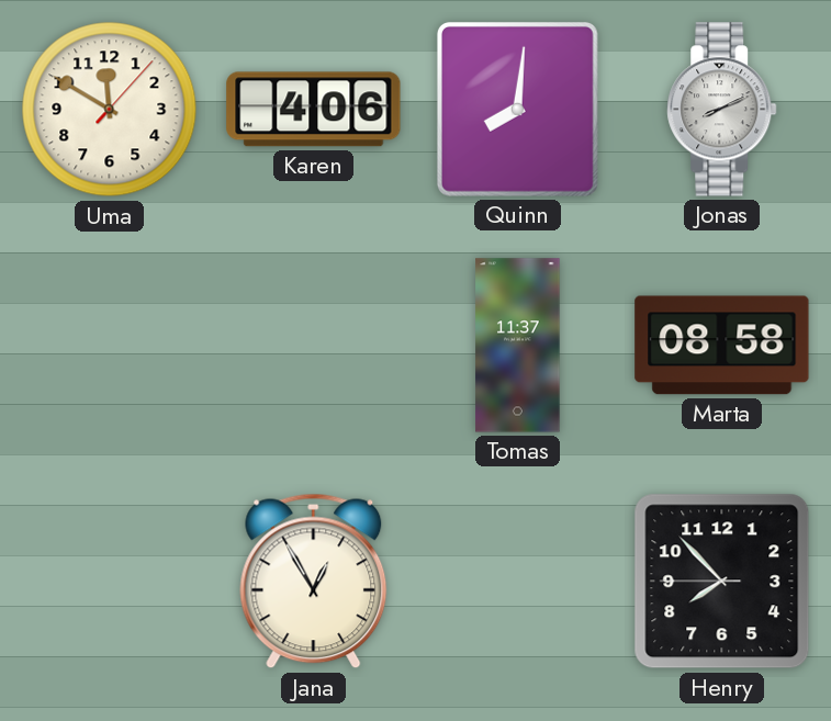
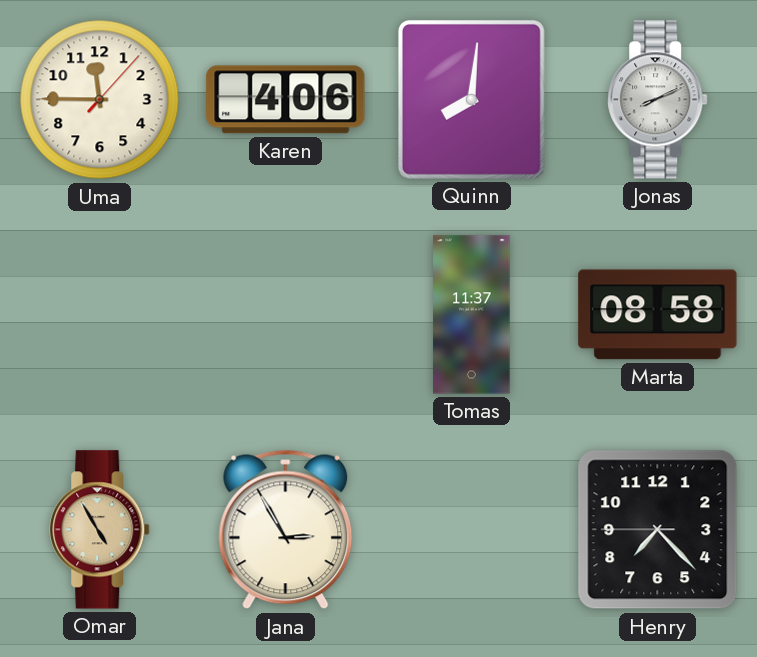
Uma: 11:50 -> 11:45 (100, 100)
Omar: none -> 4:55 (100, 530)
Jana: 12:55 -> 2:55 (286, 530)
Henry: 7:52 -> 7:22 (658, 530)
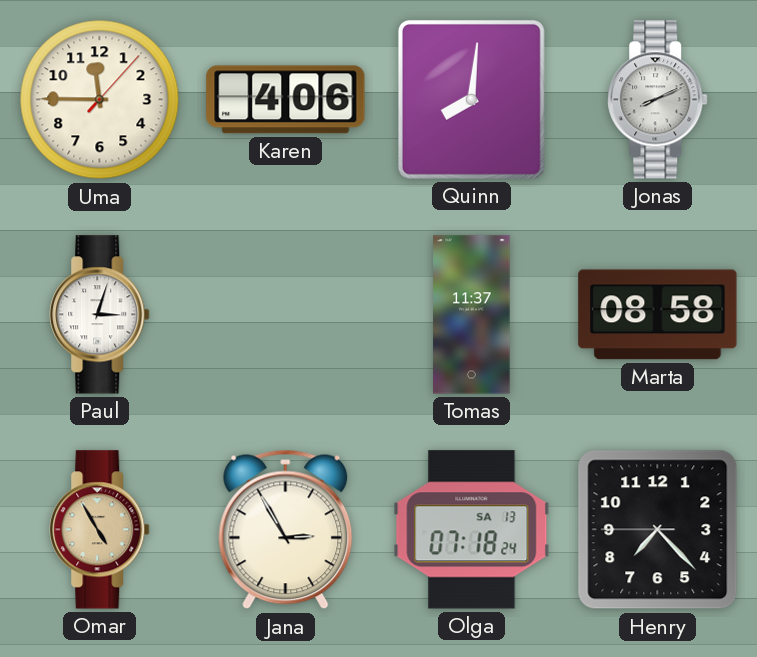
Paul: none -> 3:03 (100, 315)
Olga: none -> 07:18 (472, 530)
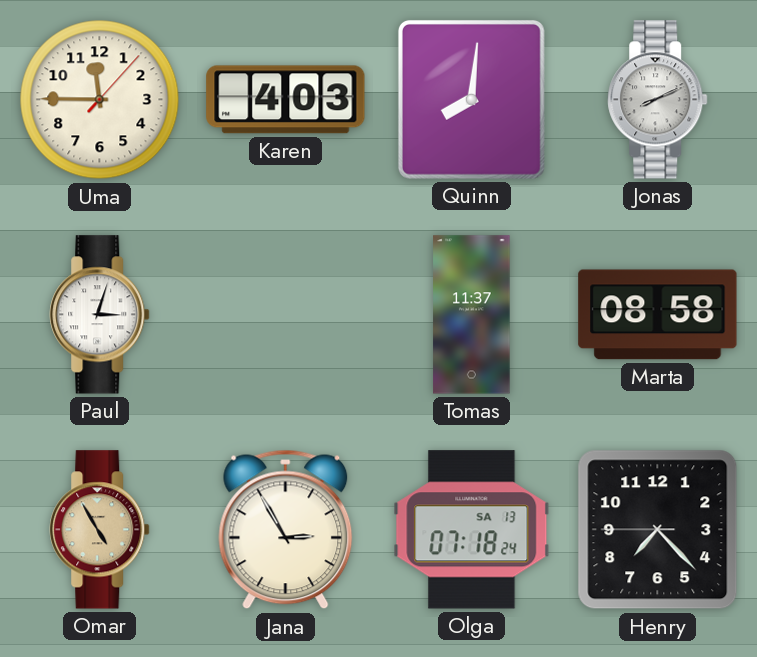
Karen: 4:06 -> 4:03 (286, 100)
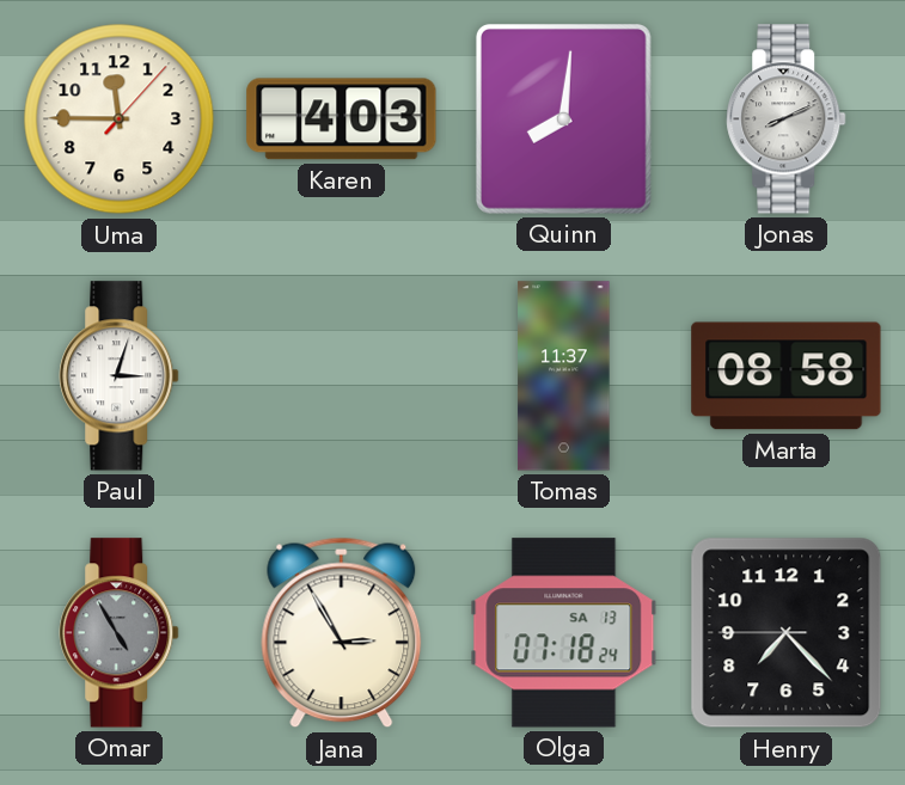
Omar dial: champagne -> grey (120, 633)
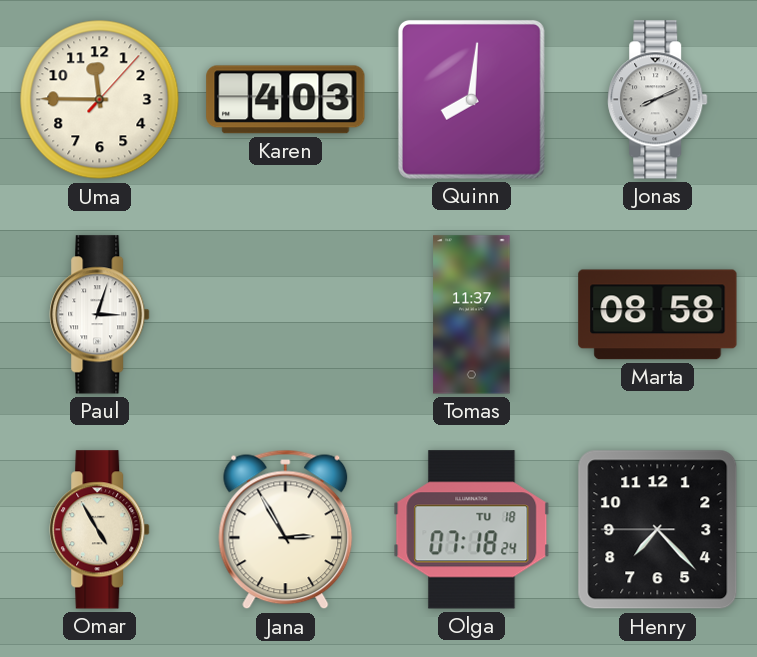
Omar dial: grey -> cream (100, 530)
Olga date: SA 13 -> TU 18 (472, 530)
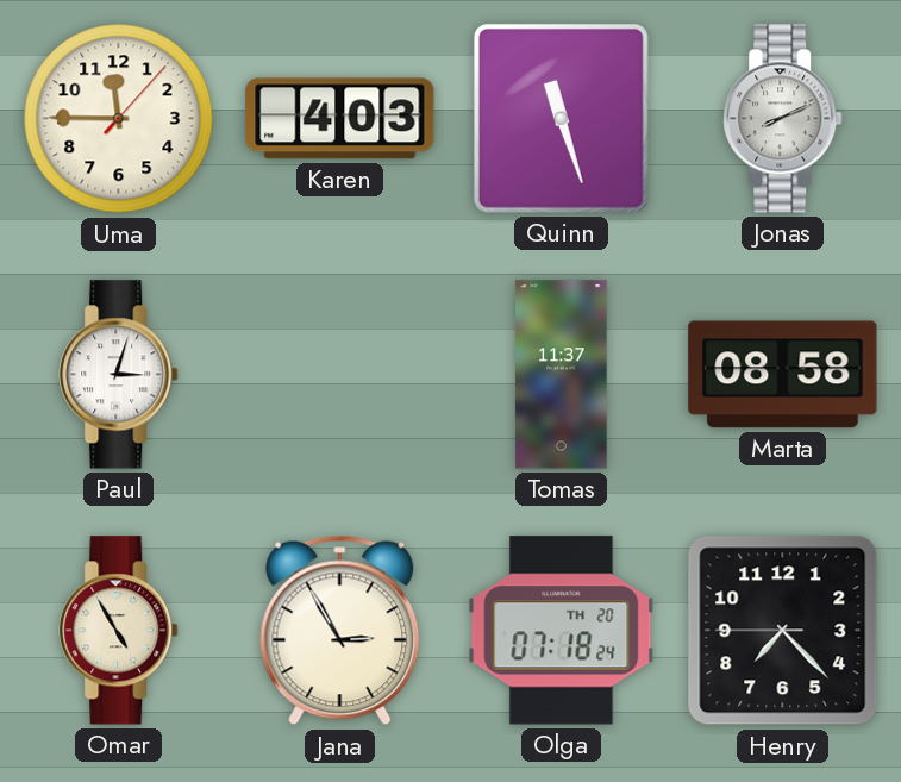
Quinn: 8:01 -> 11:27 (561, 118)
Olga date: TU 18 -> TH 20 (562, 631)
